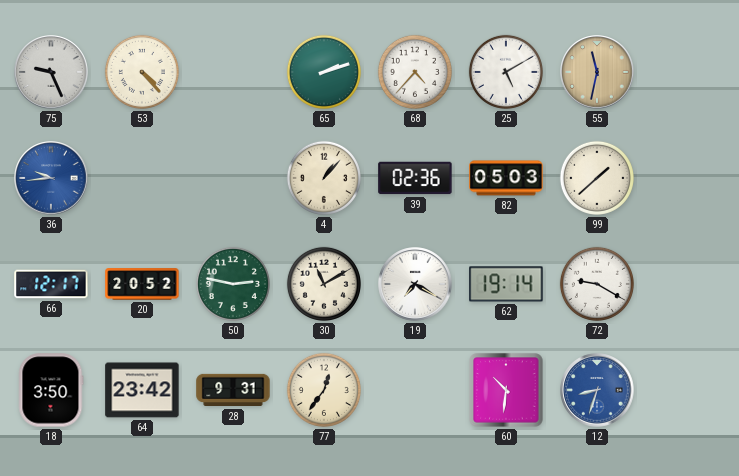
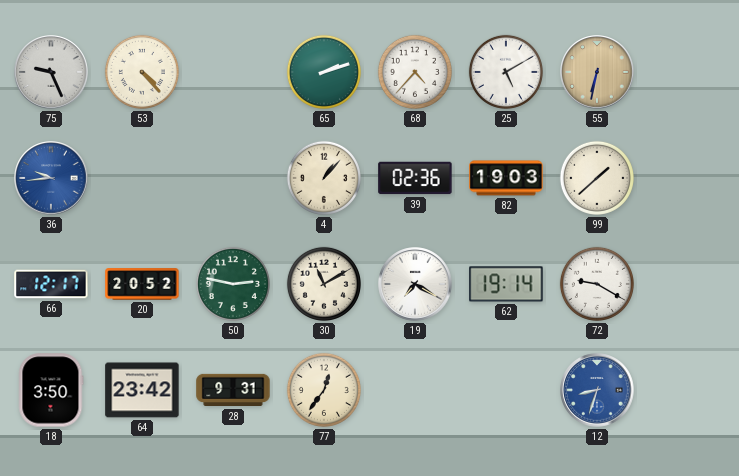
55: 11:32 -> 6:32 (597, 72)
82: 05:03 -> 19:03 (506, 178)
60: 10:31 -> none (506, 390)
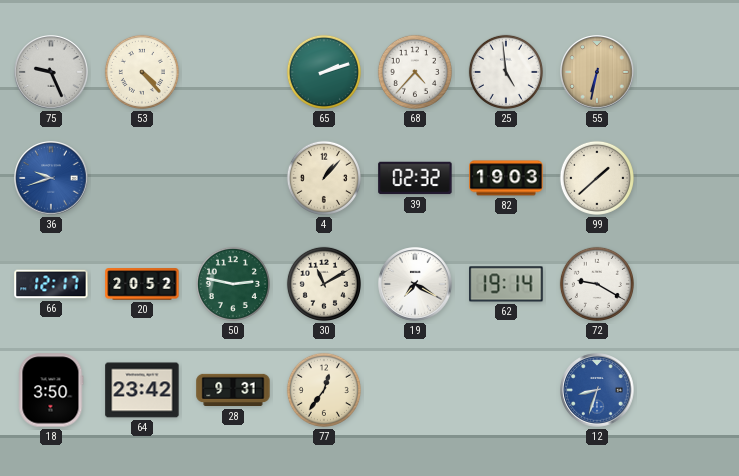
25: 5:10 -> 4:59 (506, 72)
36: 9:44 -> 9:42 (51, 178)
39: 02:36 -> 02:32 (415, 178)
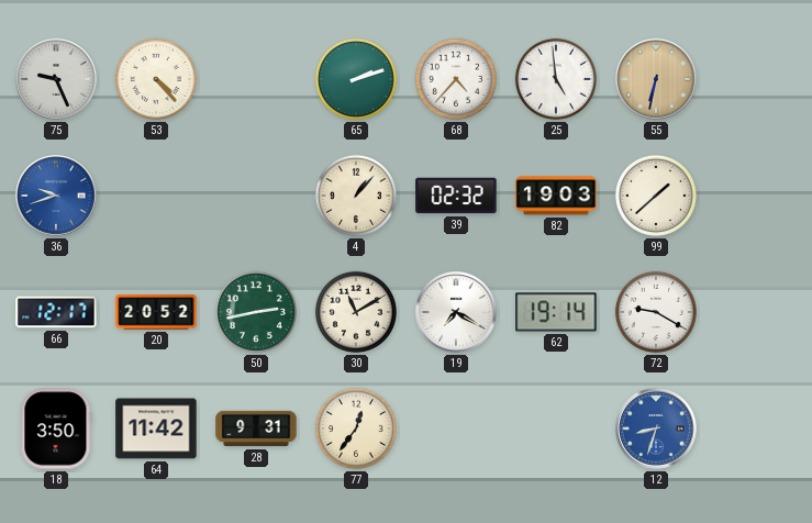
50: 2:47 -> 2:43 (256, 312)
64: 23:42 -> 11:42 (156, 429)
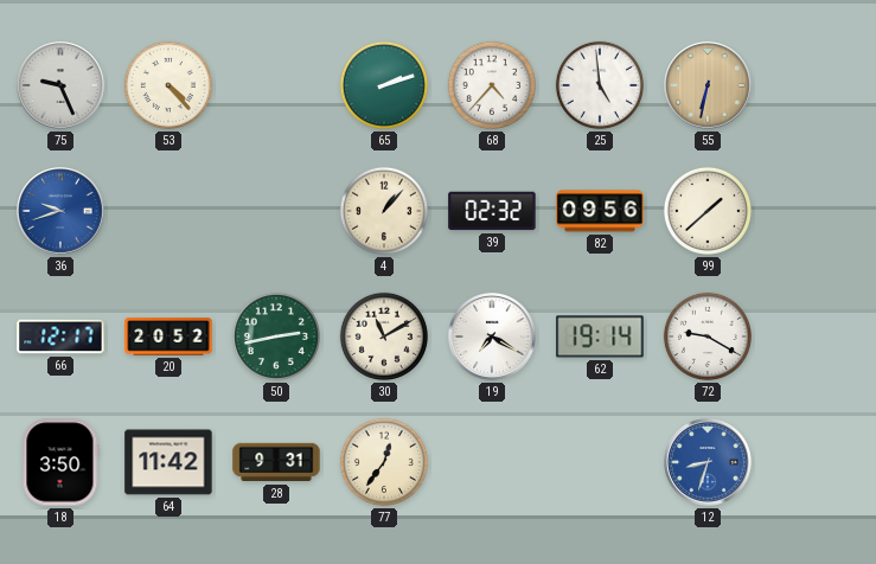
82: 19:03 -> 09:56 (600, 211)
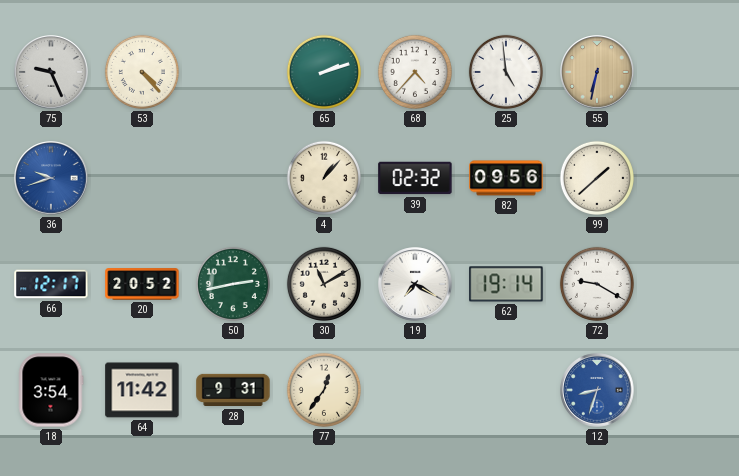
18: 3:50 -> 3:54 (51, 390)
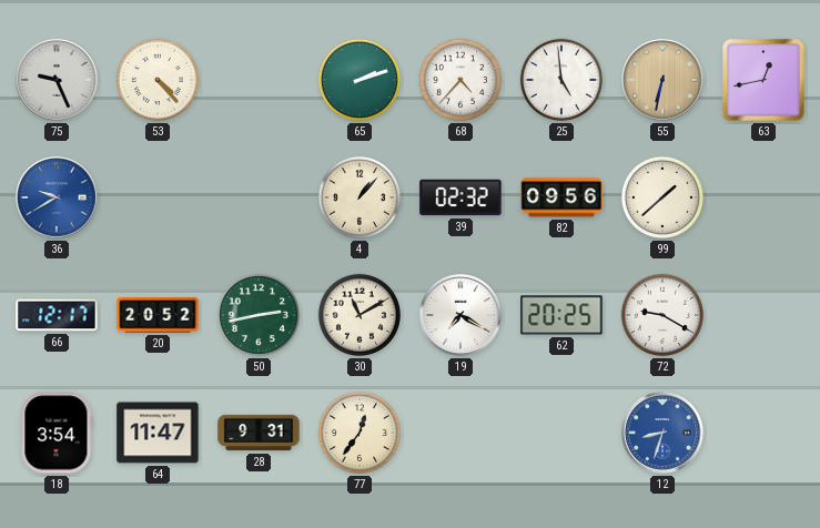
63: none -> 12:43 (763, 80)
36: 9:42 -> 9:40 (57, 197)
62: 19:14 -> 20:25 (561, 315)
64: 11:42 -> 11:47 (158, 433)
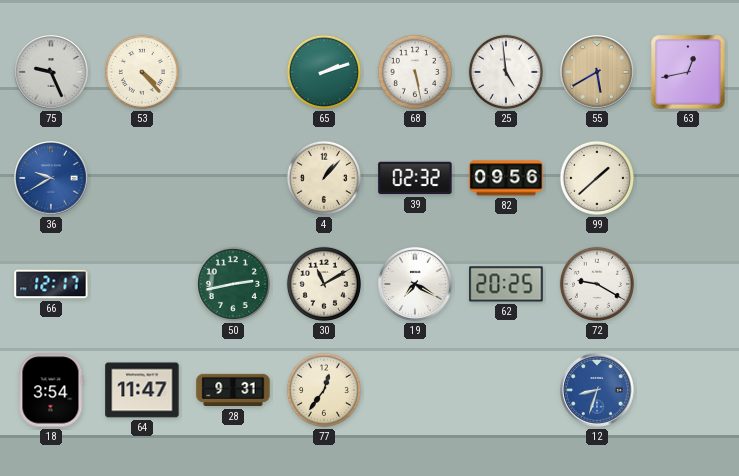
68: 4:37 -> 5:28 (415, 72)
55: 6:32 -> 5:40 (597, 72)
20: 20:52 -> none (158, 315)
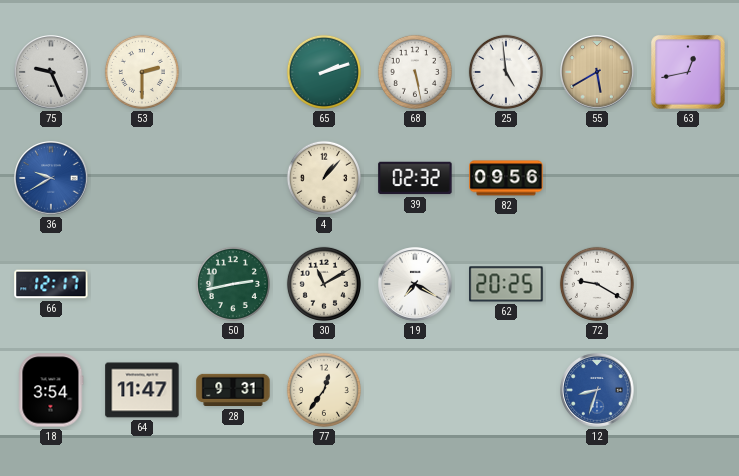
53: 4:23 -> 2:30 (142, 72)
99: 1:38 -> none (597, 178)
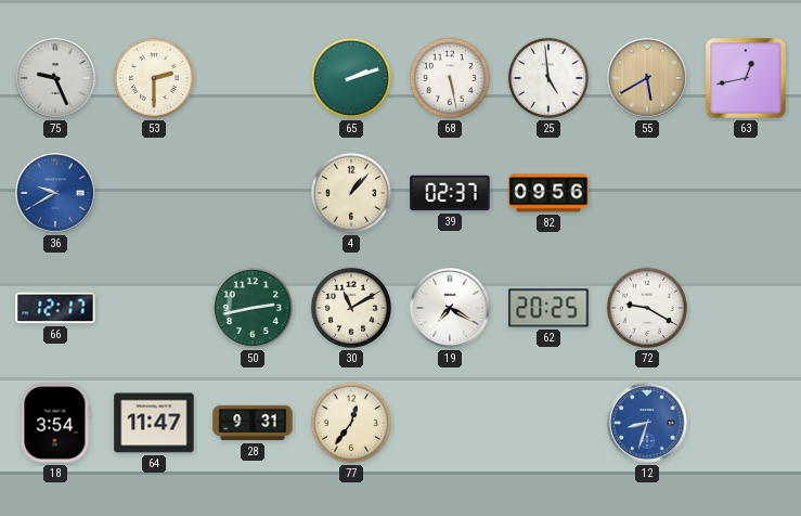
39: 02:32 -> 02:37 (450, 193)
